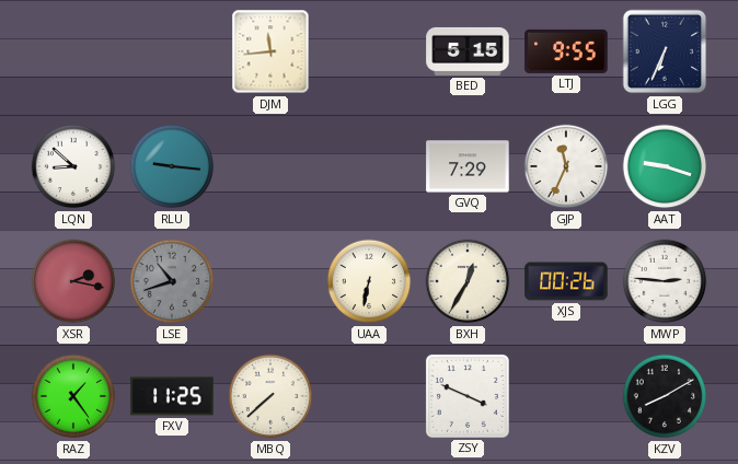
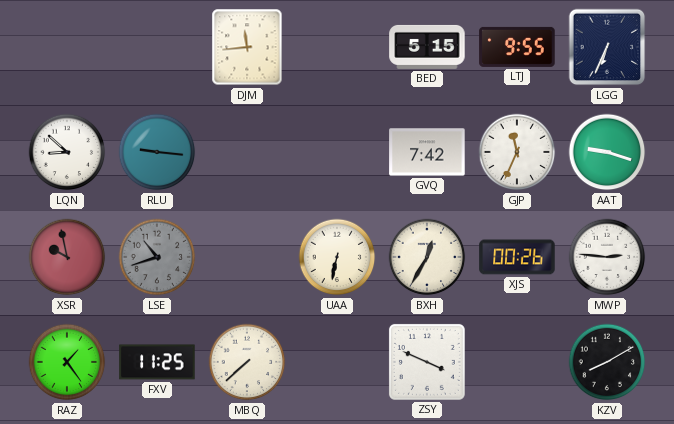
GVQ: 7:29 -> 7:42 (427, 152)
XSR: 2:17 -> 9:58 (67, 257)
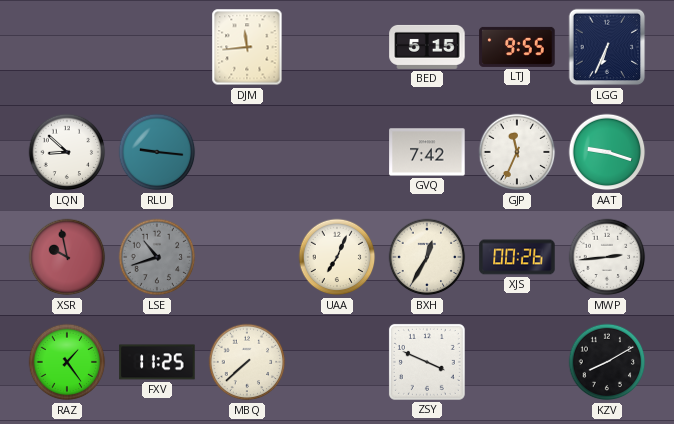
UAA: 6:32 -> 7:04 (337, 257)
MWP: 2:46 -> 2:44 (607, 257)
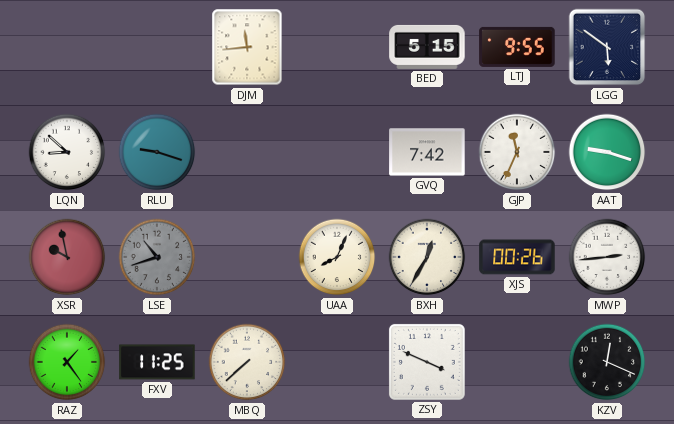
LGG: 6:34 -> 5:51 (607, 47)
RLU: 9:16 -> 9:18 (157, 152)
UAA: 7:04 -> 8:04 (337, 257)
KZV: 8:10 -> 12:19 (607, 362)
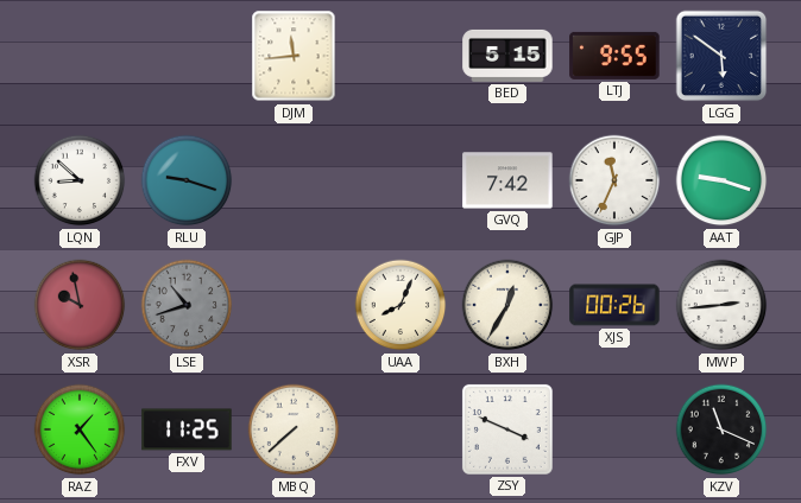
KZV: 12:19 -> 11:19 (721, 429)
